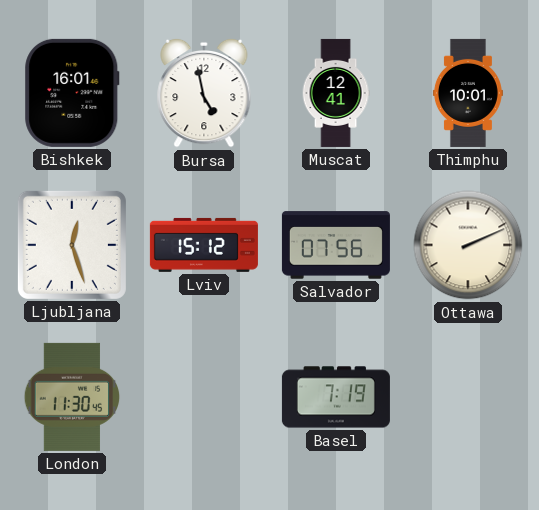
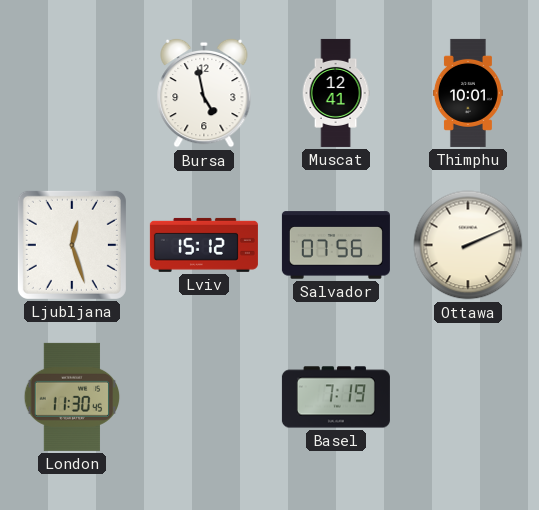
Bishkek: 16:01 -> none (72, 93)
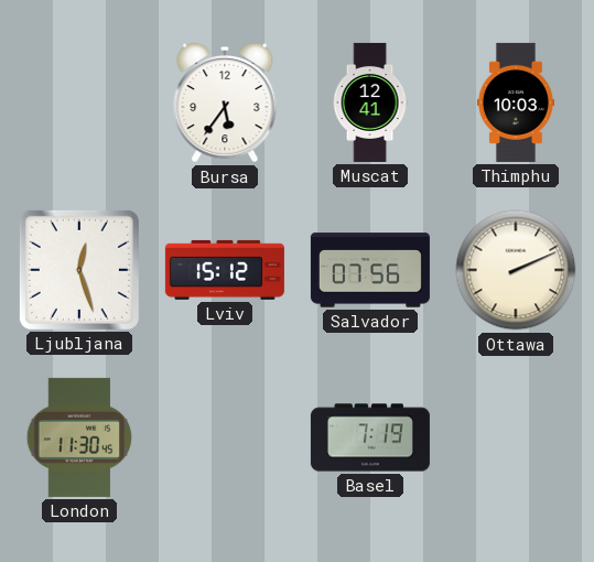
Bursa: 4:58 -> 5:36 (225, 102)
Thimphu: 10:01 -> 10:03 (516, 102)
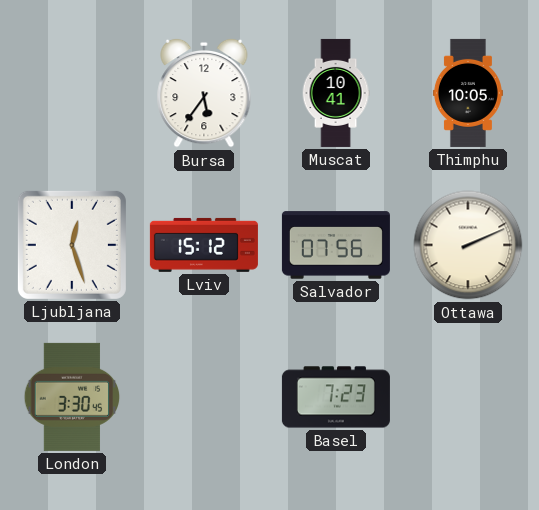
Muscat: 12:41 -> 10:41 (336, 93)
Thimphu: 10:03 -> 10:05 (468, 93)
London: 11:30 -> 3:30 (72, 397)
Basel: 7:19 -> 7:23 (336, 397)
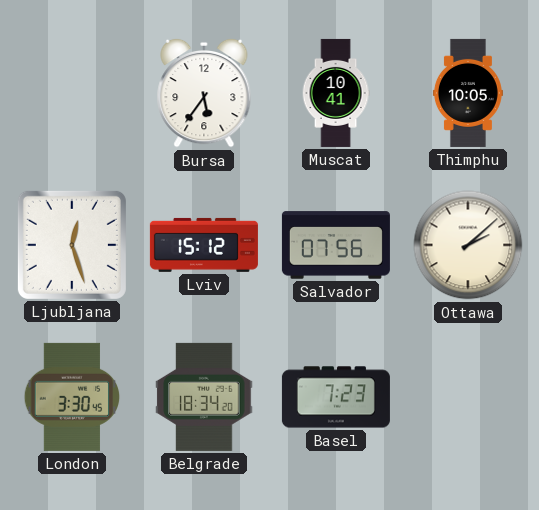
Ottawa: 2:11 -> 2:08 (468, 245)
Belgrade: none -> 18:34 (204, 397)
